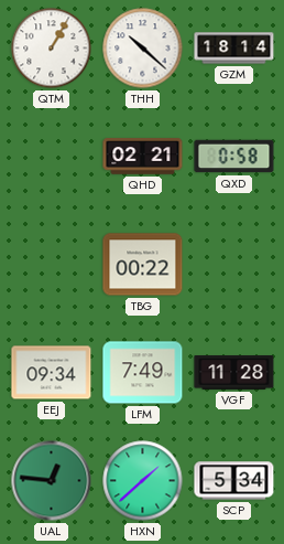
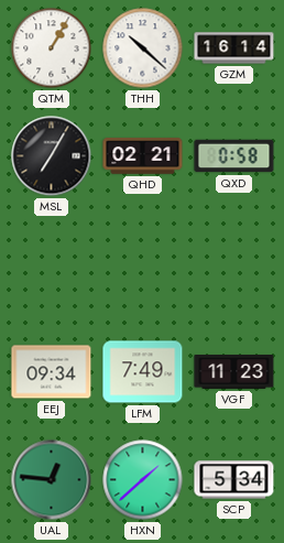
GZM: 18:14 -> 16:14 (234, 48)
MSL: none -> 7:05 (52, 156)
TBG: 00:22 -> none (143, 265)
VGF: 11:28 -> 11:23 (234, 372)
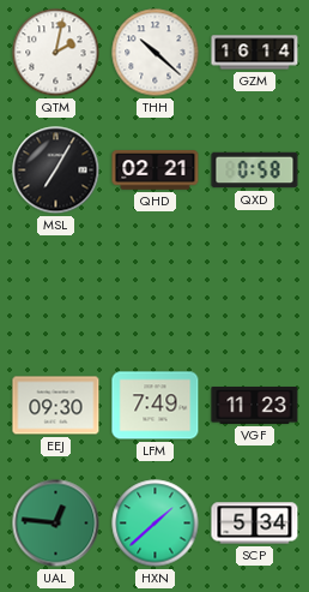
QTM: 1:05 -> 2:02 (56, 53)
EEJ: 09:34 -> 09:30 (56, 406)
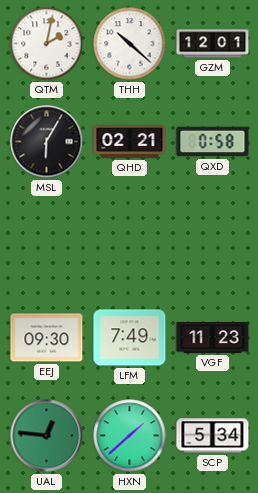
GZM: 16:14 -> 12:01 (213, 44)
MSL: 7:05 -> 6:05 (47, 142)
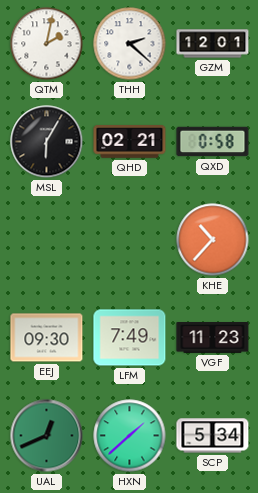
THH: 10:22 -> 2:22 (130, 44)
KHE: none -> 10:37 (213, 240)
UAL: 12:46 -> 12:41 (47, 436)
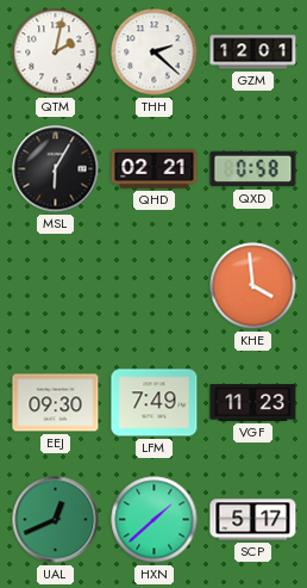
KHE: 10:37 -> 3:59 (253, 286)
SCP: 5:34 -> 5:17 (253, 520)
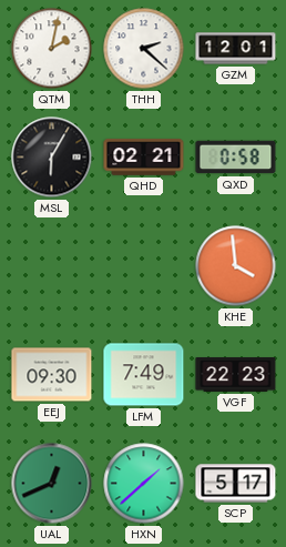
VGF: 11:23 -> 22:23 (236, 375)
